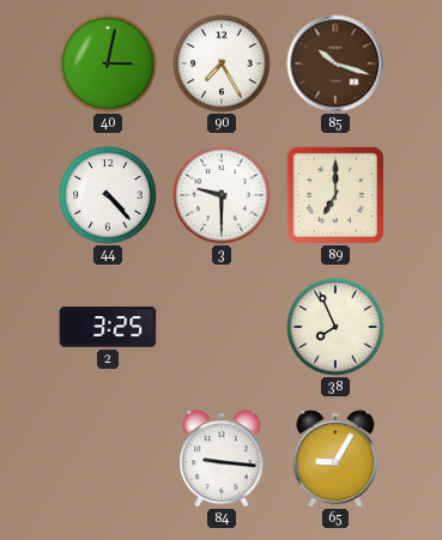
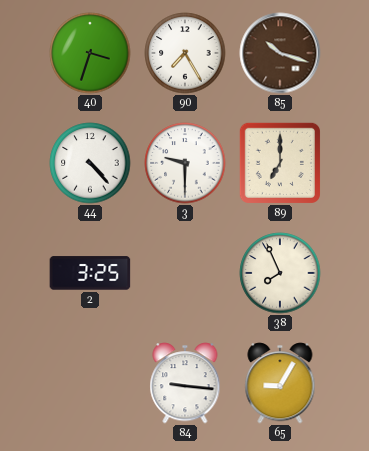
40: 3:02 -> 3:33 (90, 53)
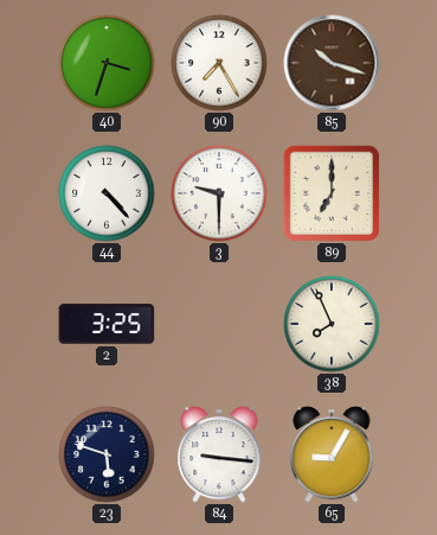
23: none -> 5:48 (107, 454)
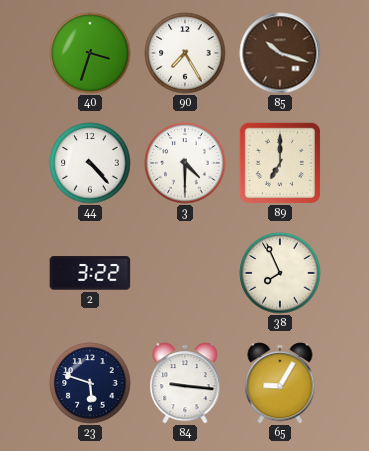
3: 9:30 -> 4:30 (185, 163)
2: 3:25 -> 3:22 (90, 273)
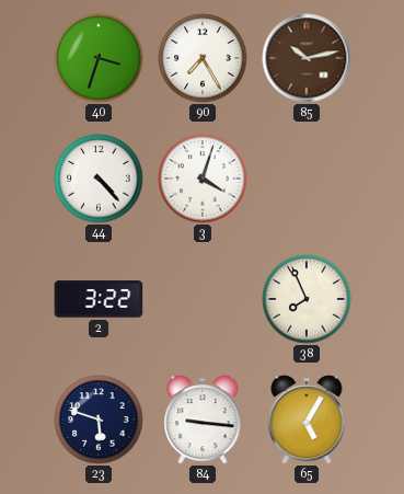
85: 10:18 -> 10:13 (307, 58)
3: 4:30 -> 4:03 (203, 179)
89: 7:00 -> none (279, 162)
65: 9:05 -> 5:05 (307, 420)
